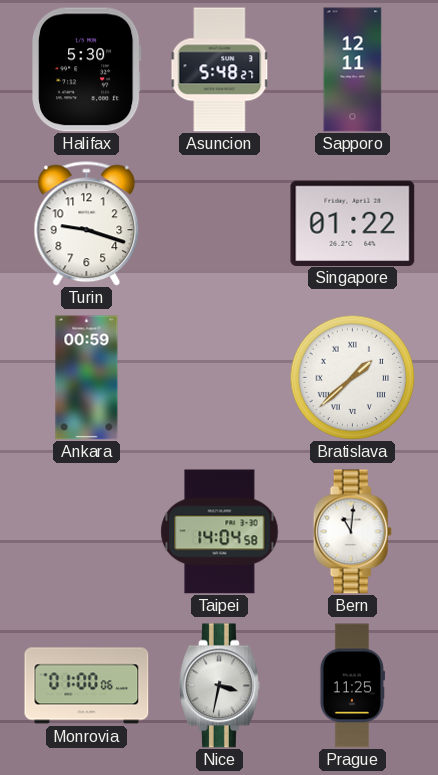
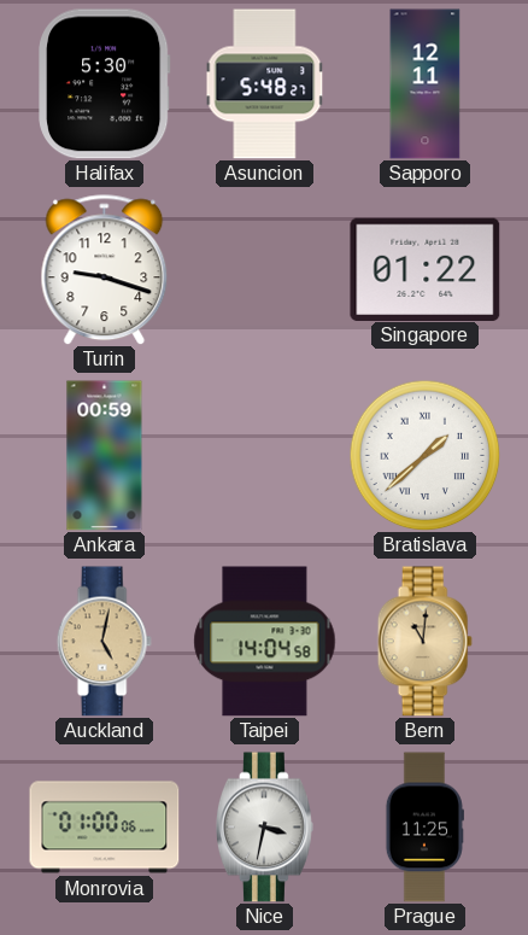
Auckland: none -> 5:02 (104, 642)
Bern dial: white -> champagne (424, 642)
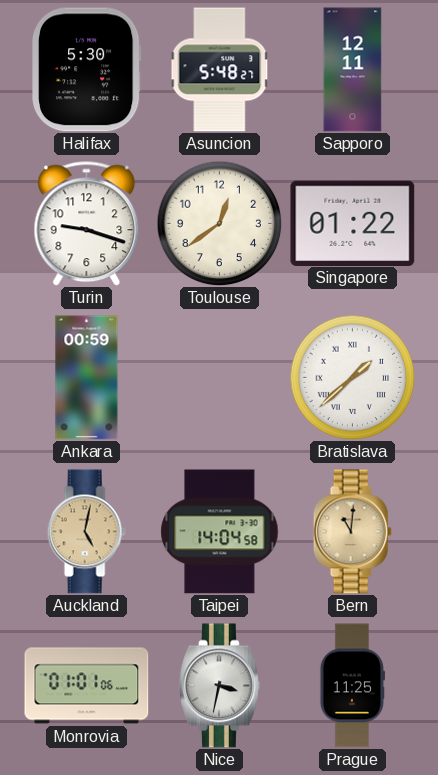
Toulouse: none -> 12:39 (219, 223)
Monrovia: 01:00 -> 01:01 (87, 686)
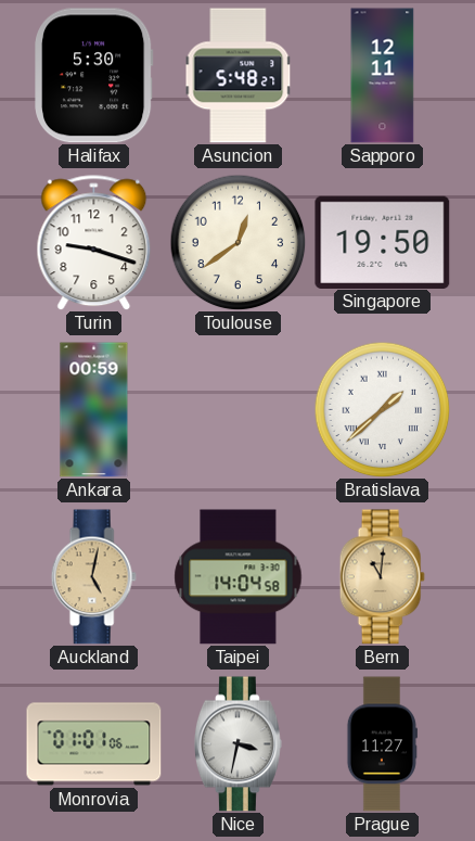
Singapore: 01:22 -> 19:50 (383, 242)
Prague: 11:25 -> 11:27 (382, 744)
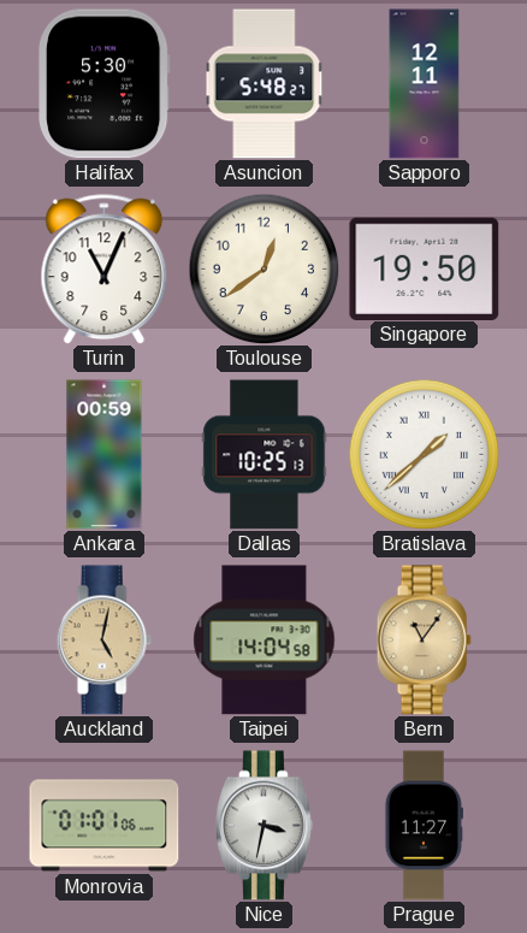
Turin: 9:18 -> 11:04 (105, 270)
Dallas: none -> 10:25 (265, 455)
Bern: 11:01 -> 11:06 (424, 640)
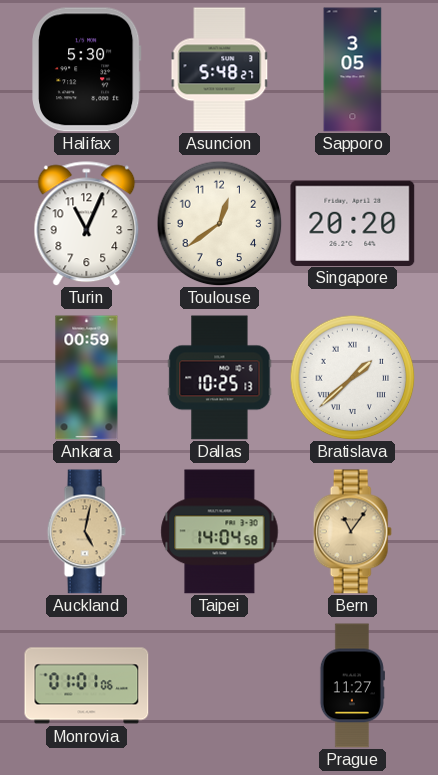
Sapporo: 12:11 -> 3:05 (353, 70)
Singapore: 19:50 -> 20:20 (353, 223)
Nice: 3:32 -> none (263, 826)
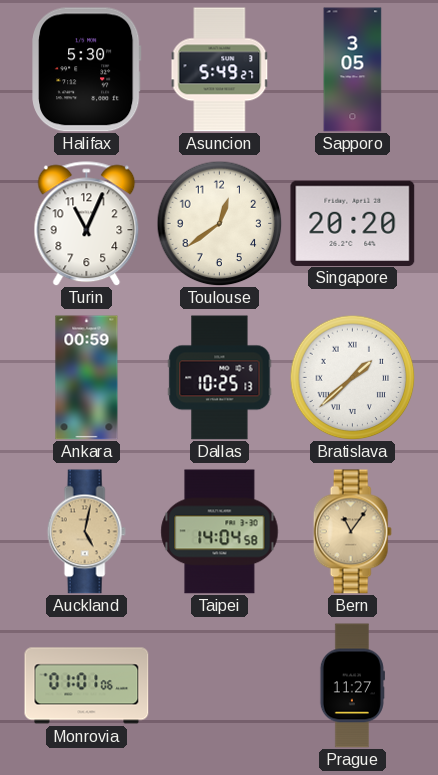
Asuncion: 5:48 -> 5:49 (220, 70)
